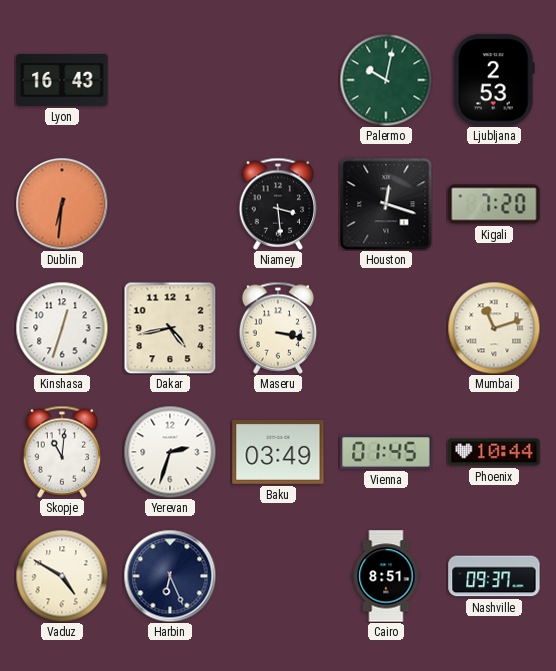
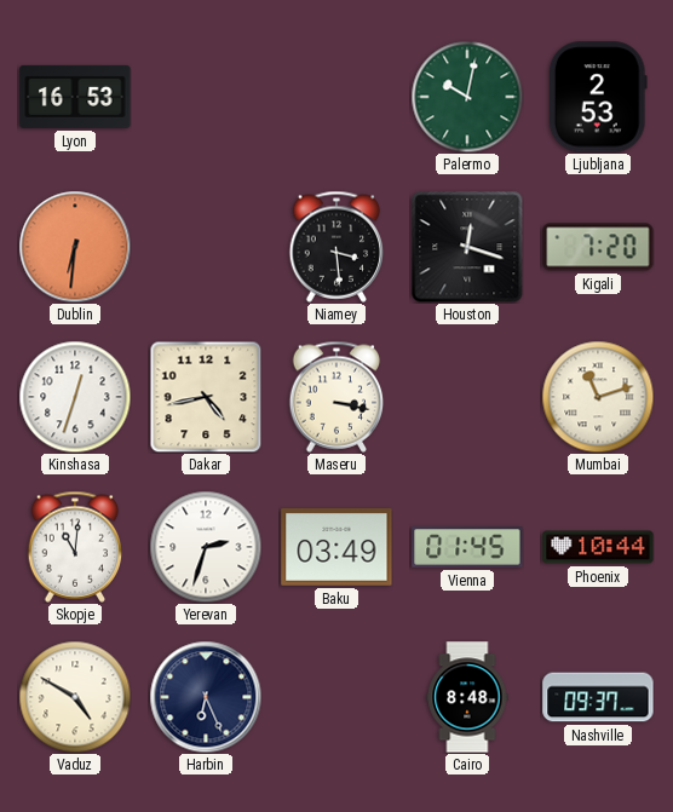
Lyon: 16:43 -> 16:53 (75, 97)
Cairo: 8:51 -> 8:48 (467, 697)
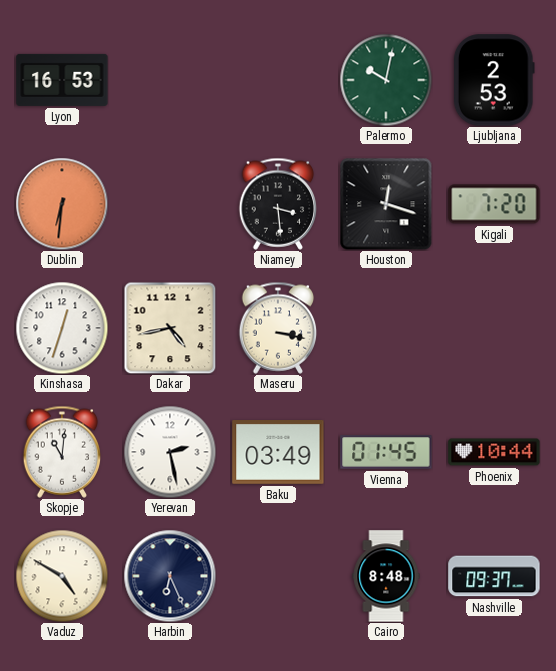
Mumbai: 11:12 -> none (598, 397)
Yerevan: 2:33 -> 2:28 (170, 452)
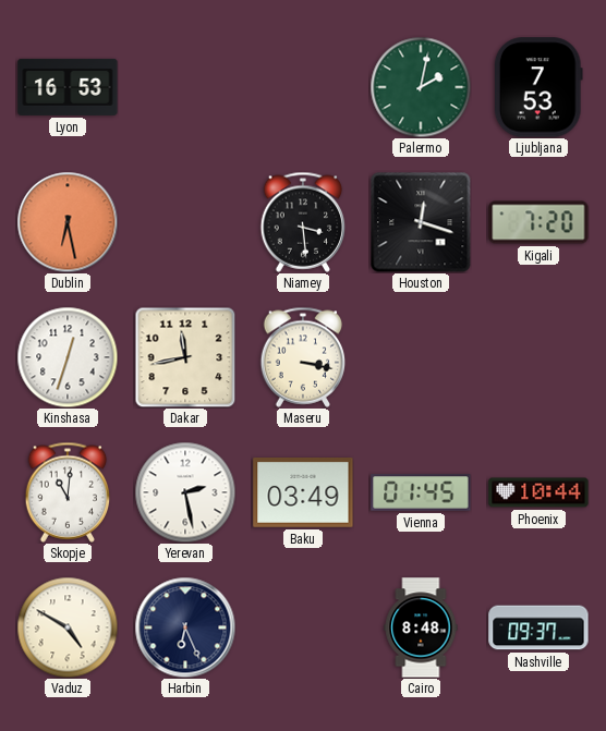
Palermo: 10:02 -> 2:02 (421, 87)
Ljubljana: 2:53 -> 7:53 (538, 87)
Dublin: 6:31 -> 6:28 (68, 222)
Dakar: 4:43 -> 11:43 (185, 357)
